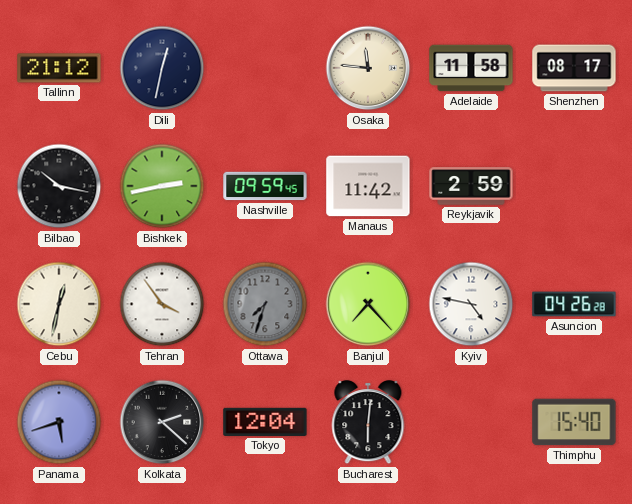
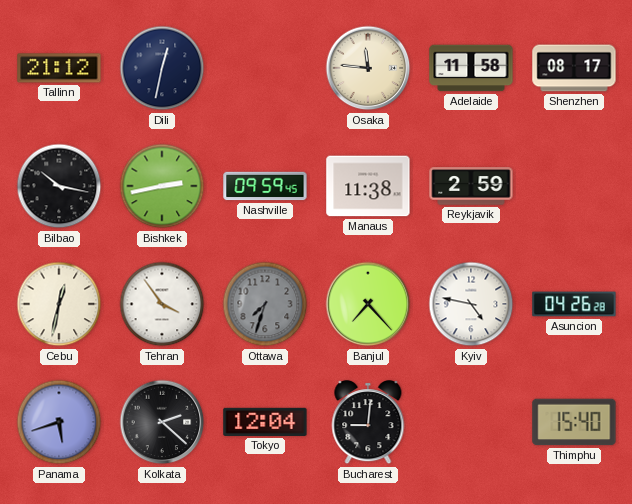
Manaus: 11:42 -> 11:38 (368, 186)
Bucharest: 6:01 -> 9:01 (368, 423)
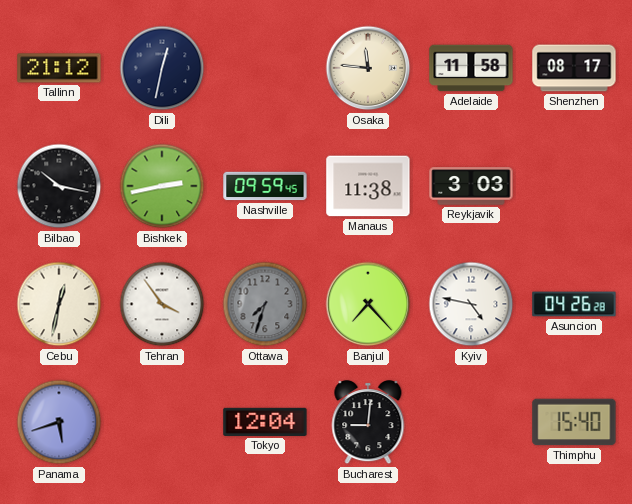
Reykjavik: 2:59 -> 3:03 (471, 186)
Kolkata: 2:22 -> none (162, 422)
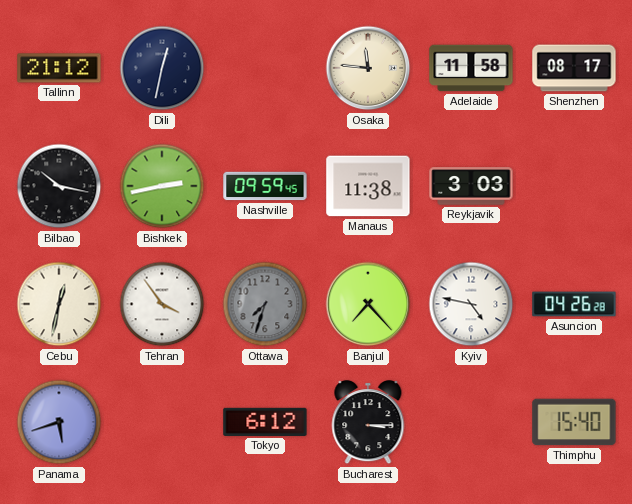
Tokyo: 12:04 -> 6:12 (265, 422)
Bucharest: 9:01 -> 3:15 (368, 423)
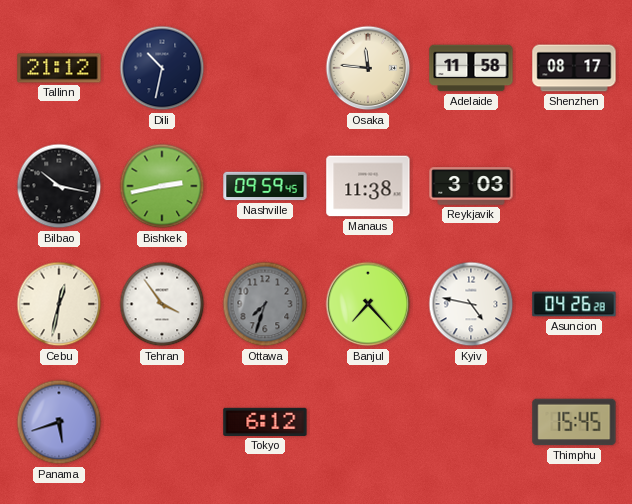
Dili: 12:32 -> 10:32 (162, 68)
Bucharest: 3:15 -> none (368, 423)
Thimphu: 15:40 -> 15:45 (574, 422)
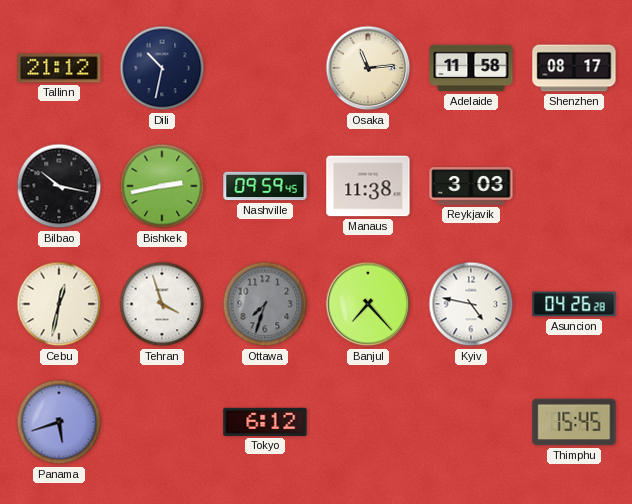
Osaka: 11:46 -> 11:14 (368, 68)
Tehran: 3:54 -> 3:57 (162, 304)
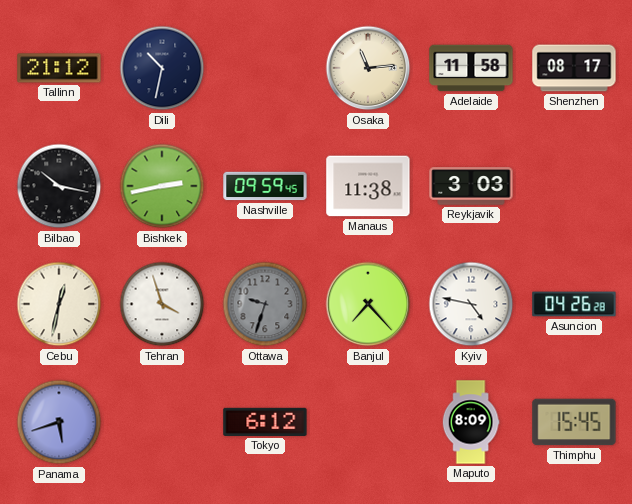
Ottawa: 7:33 -> 9:33 (265, 304)
Maputo: none -> 8:09 (471, 422)
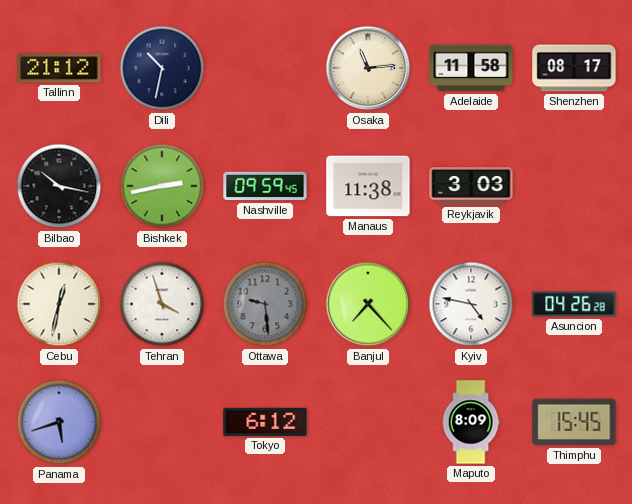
Ottawa: 9:33 -> 9:29 (265, 304)
